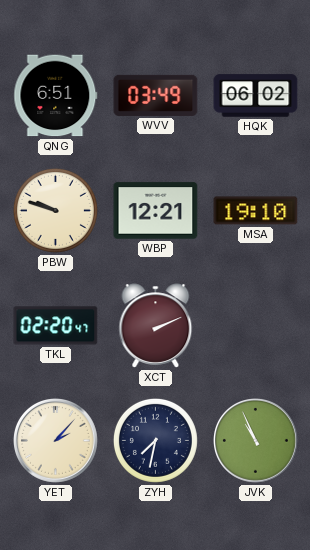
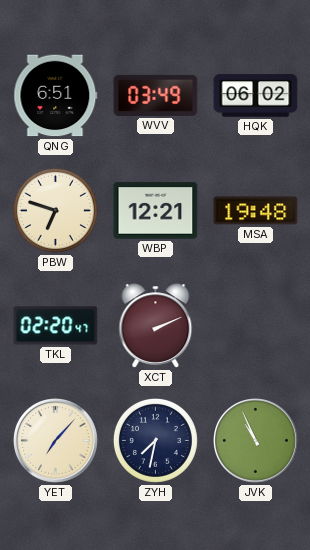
PBW: 9:48 -> 6:48 (55, 210)
MSA: 19:10 -> 19:48 (256, 211)
YET: 2:07 -> 7:07 (56, 441)
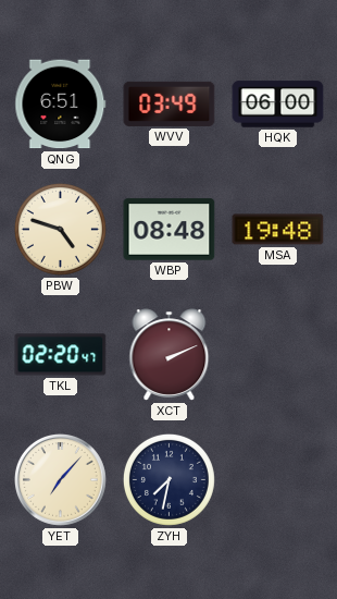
HQK: 06:02 -> 06:00 (278, 105)
PBW: 6:48 -> 4:48 (60, 229)
WBP: 12:21 -> 08:48 (170, 230)
JVK: 10:56 -> none (256, 441)
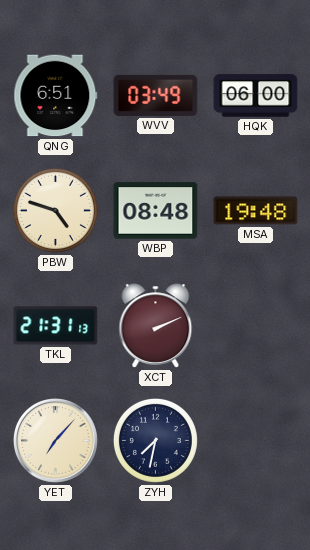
TKL: 02:20 -> 21:31 (56, 326)
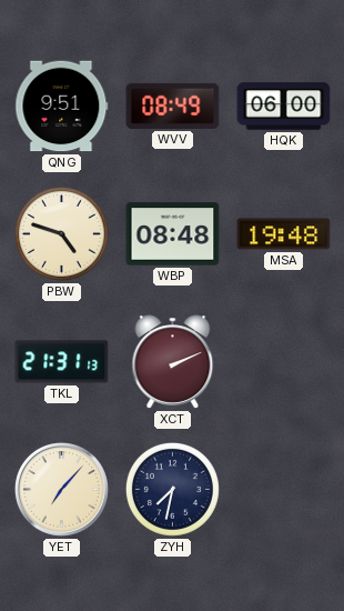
QNG: 6:51 -> 9:51 (62, 107)
WVV: 03:49 -> 08:49 (173, 106)
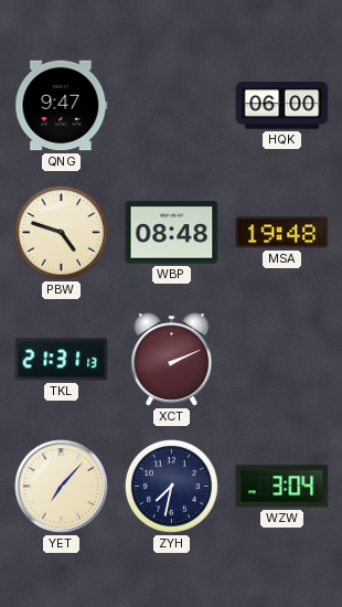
QNG: 9:51 -> 9:47 (62, 106)
WVV: 08:49 -> none (173, 106)
WZW: none -> 3:04 (282, 487)
